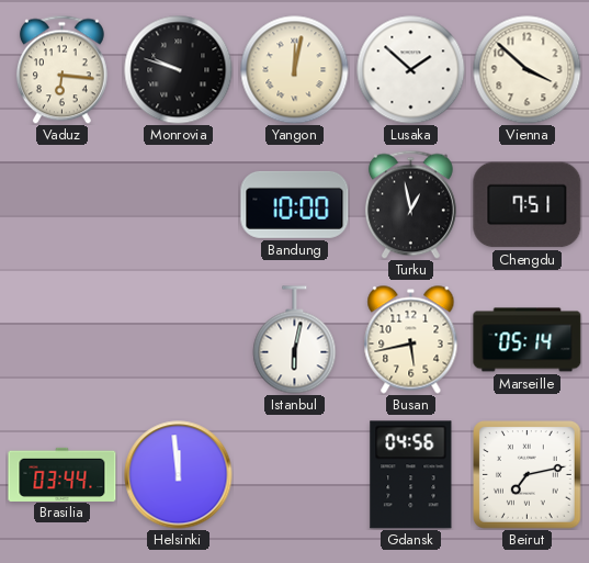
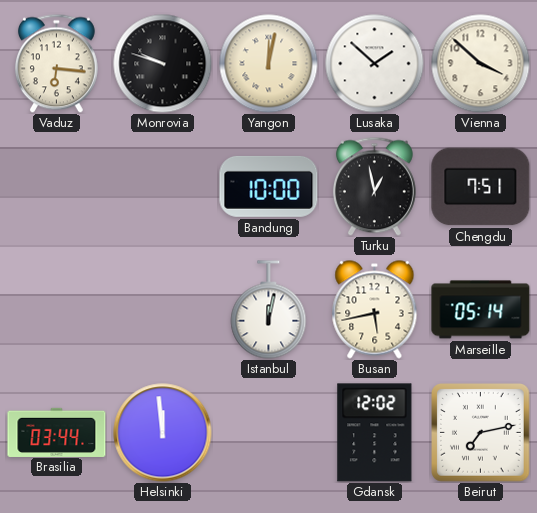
Istanbul: 6:02 -> 12:02 (269, 310)
Gdansk: 04:56 -> 12:02 (375, 433)
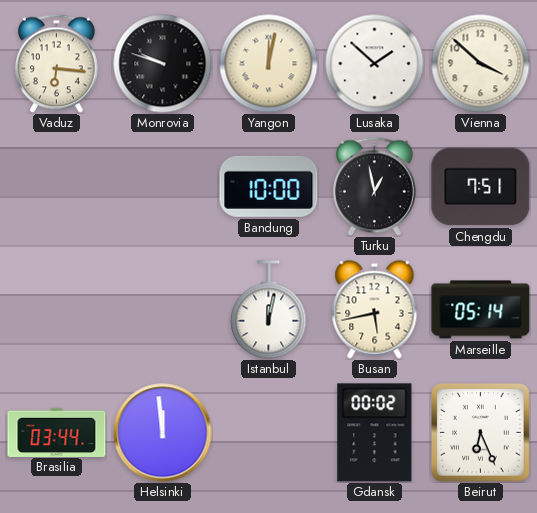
Gdansk: 12:02 -> 00:02 (375, 433)
Beirut: 7:13 -> 6:26 (481, 433)
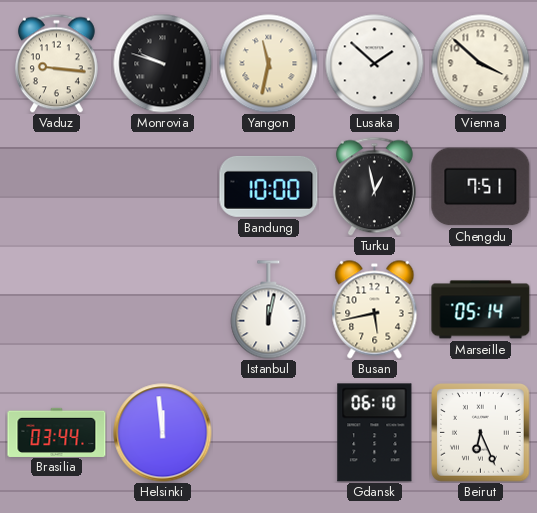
Vaduz: 6:16 -> 9:16 (56, 63)
Yangon: 12:02 -> 11:32 (269, 64)
Gdansk: 00:02 -> 06:10 (375, 433)
